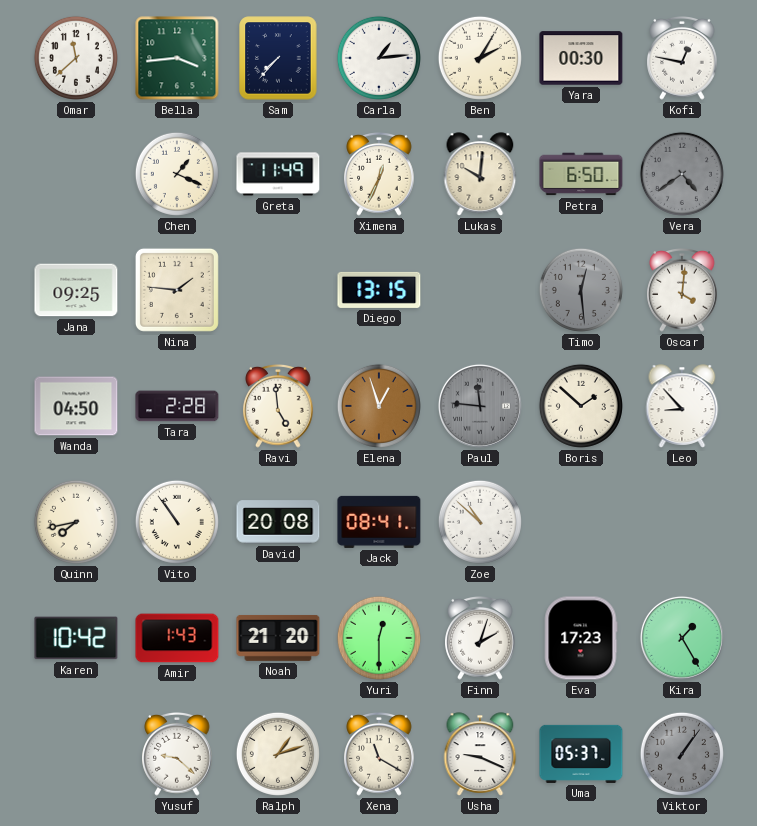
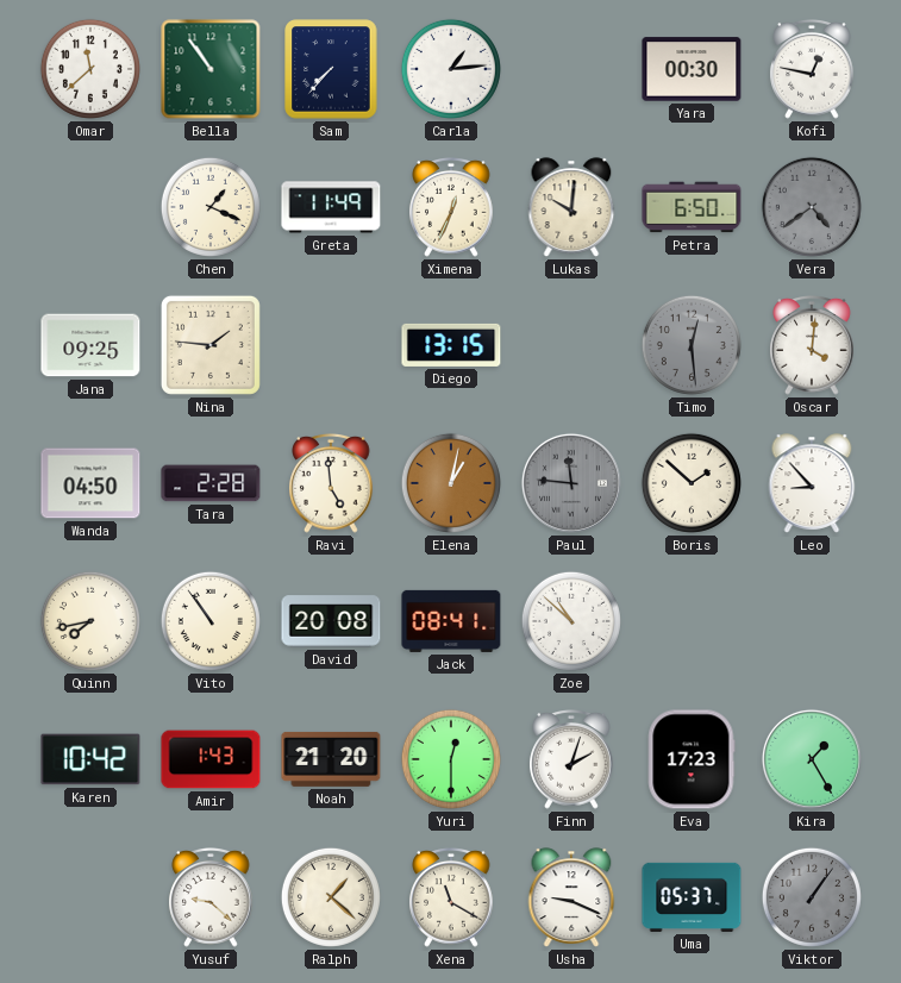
Bella: 3:44 -> 10:54 (211, 69)
Ben: 2:05 -> none (480, 58)
Elena: 12:57 -> 1:02 (451, 483)
Ralph: 1:12 -> 1:22 (331, 897)
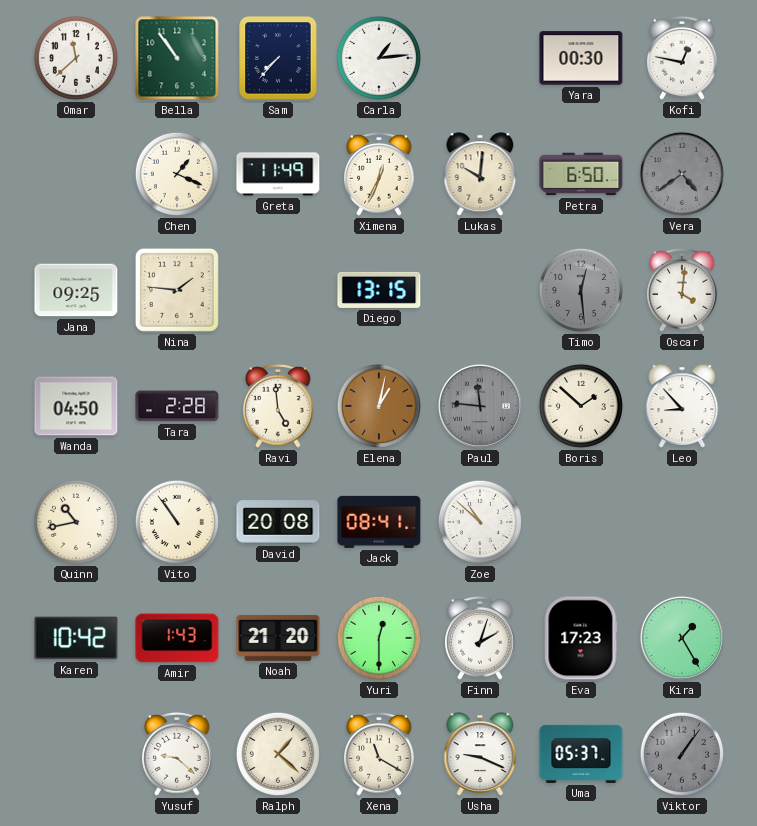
Quinn: 7:43 -> 10:43 (76, 522)
